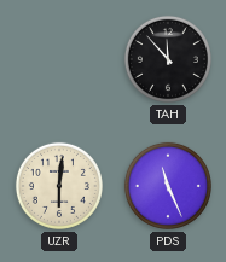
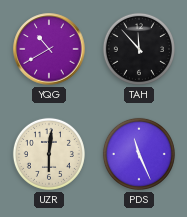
YQG: none -> 10:40 (49, 49)
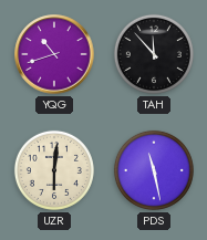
YQG: 10:40 -> 10:42 (54, 54)
PDS: 11:26 -> 11:28 (154, 170)
